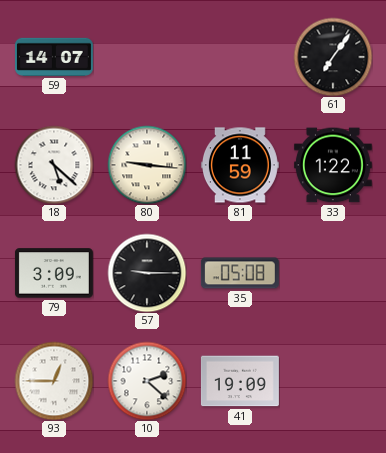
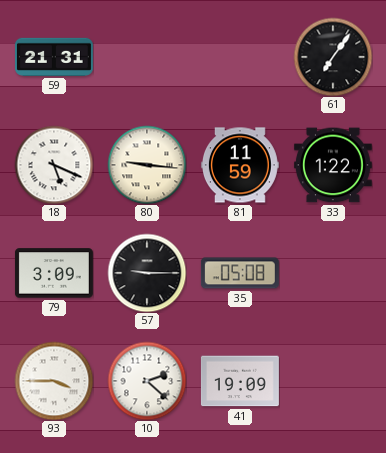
59: 14:07 -> 21:31 (54, 57)
18: 5:22 -> 5:19 (54, 165)
93: 12:45 -> 3:45 (54, 381)
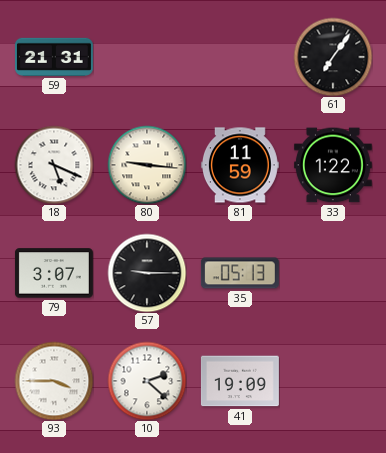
79: 3:09 -> 3:07 (54, 273)
35: 05:08 -> 05:13 (240, 273)
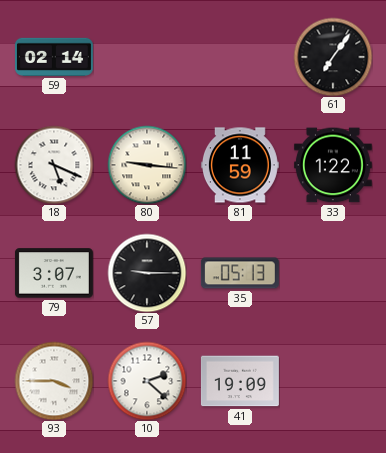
59: 21:31 -> 02:14 (54, 57)
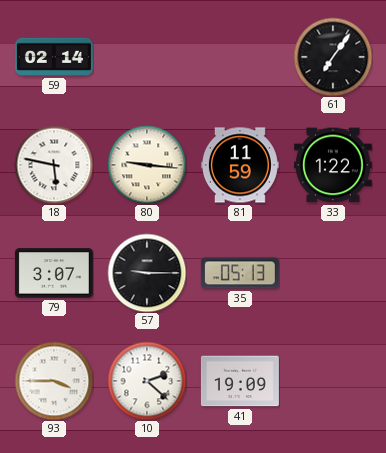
18: 5:19 -> 5:47 (54, 165)
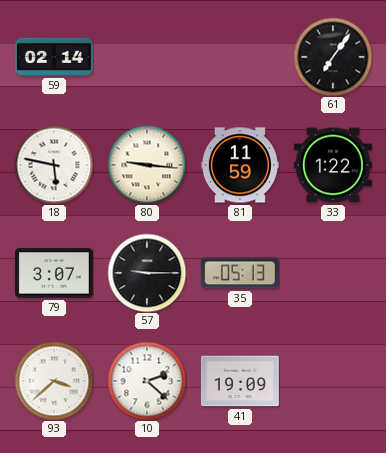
93: 3:45 -> 3:38 (54, 381)
